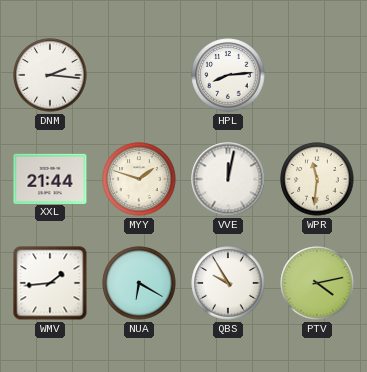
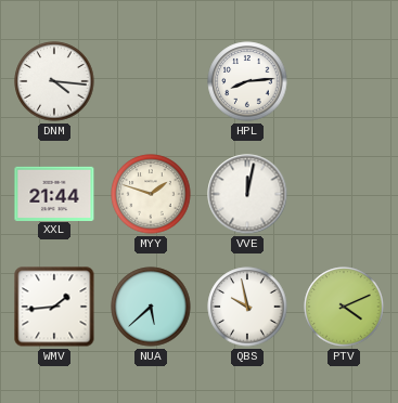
DNM: 2:16 -> 4:16 (54, 81)
WPR: 11:31 -> none (317, 179)
NUA: 6:20 -> 5:38 (151, 307)
QBS: 9:55 -> 9:58 (247, 307)
PTV: 4:13 -> 4:11 (344, 307)
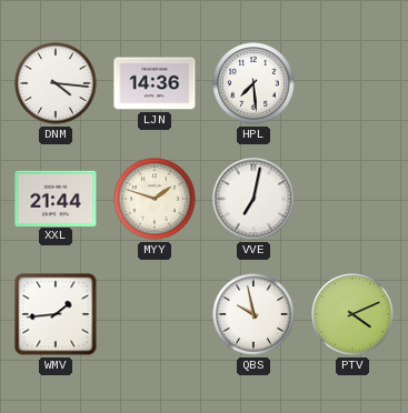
LJN: none -> 14:36 (155, 83)
HPL: 8:14 -> 7:29 (253, 83)
VVE: 12:02 -> 7:02 (253, 199)
NUA: 5:38 -> none (151, 307)
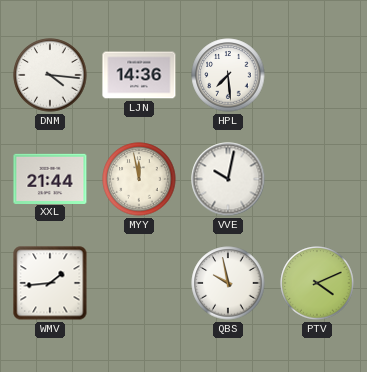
MYY: 1:48 -> 11:58 (139, 179)
VVE: 7:02 -> 10:02 (228, 179)
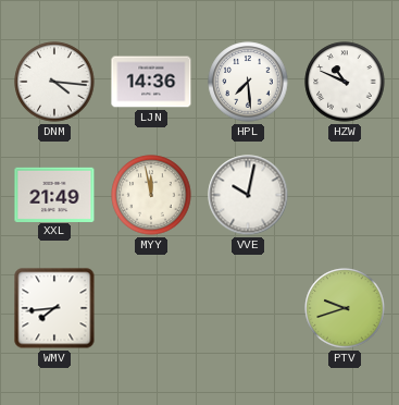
HZW: none -> 10:49 (345, 82)
XXL: 21:44 -> 21:49 (54, 194)
WMV: 1:44 -> 7:44 (54, 308)
QBS: 9:58 -> none (228, 283)
PTV: 4:11 -> 9:42 (345, 308)
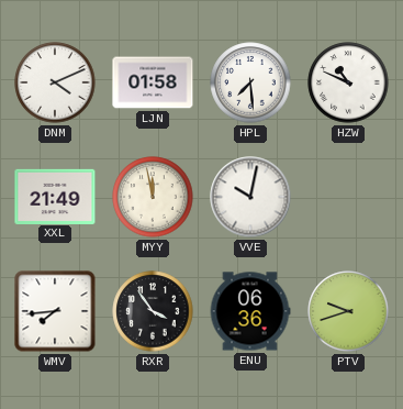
DNM: 4:16 -> 4:11 (55, 82)
LJN: 14:36 -> 01:58 (153, 82)
RXR: none -> 3:54 (153, 311)
ENU: none -> 06:36 (250, 311)
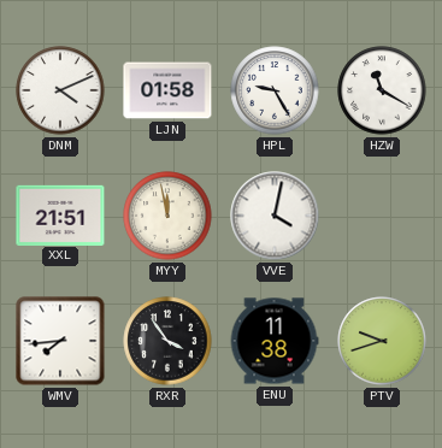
HPL: 7:29 -> 9:25 (275, 90)
HZW: 10:49 -> 11:20 (382, 90)
XXL: 21:49 -> 21:51 (60, 214)
VVE: 10:02 -> 4:02 (275, 216)
ENU: 06:36 -> 11:38 (275, 341)
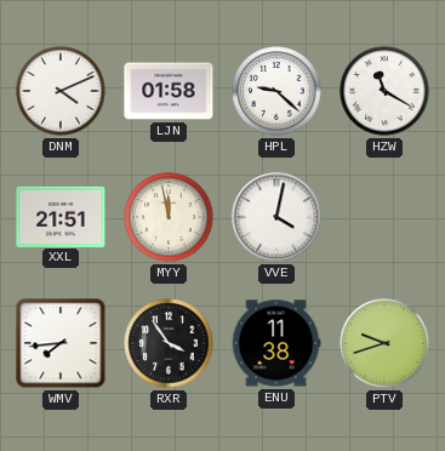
HPL: 9:25 -> 9:22 (276, 91)
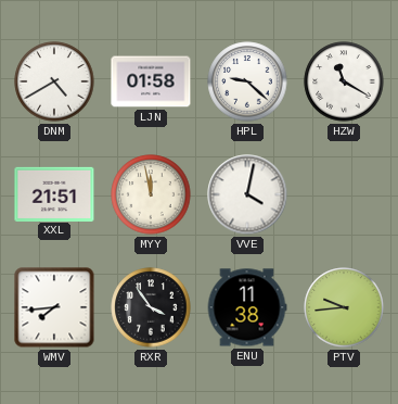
DNM: 4:11 -> 4:40 (54, 81)
PTV: 9:42 -> 9:44 (344, 307)
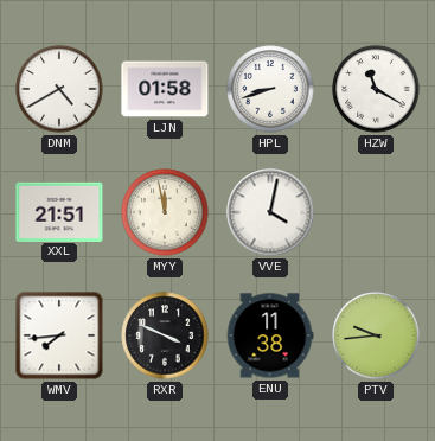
HPL: 9:22 -> 8:42 (270, 89)
RXR: 3:54 -> 3:49 (165, 335)
